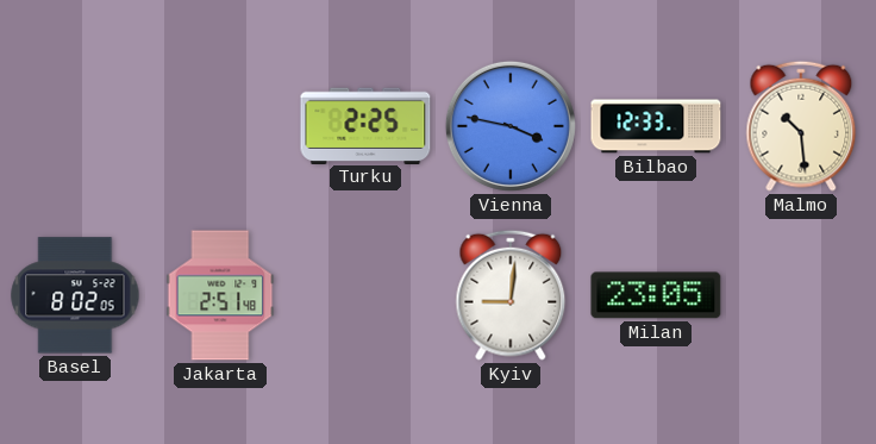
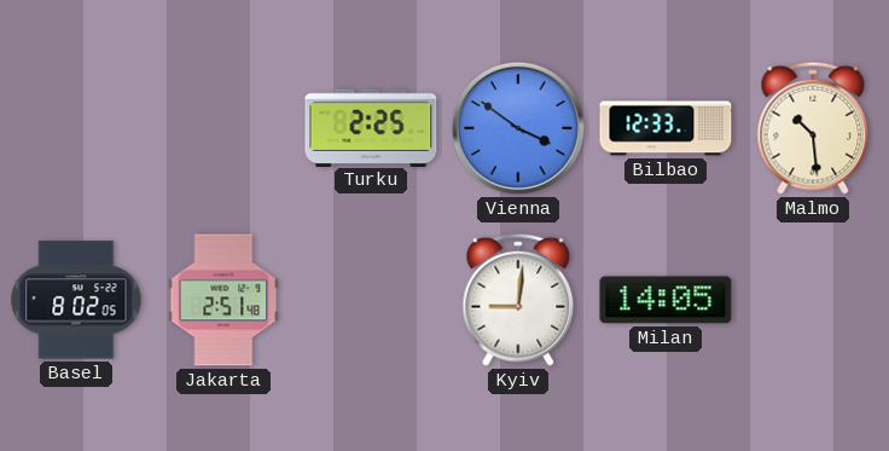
Vienna: 3:47 -> 3:51 (518, 128)
Milan: 23:05 -> 14:05 (666, 300)
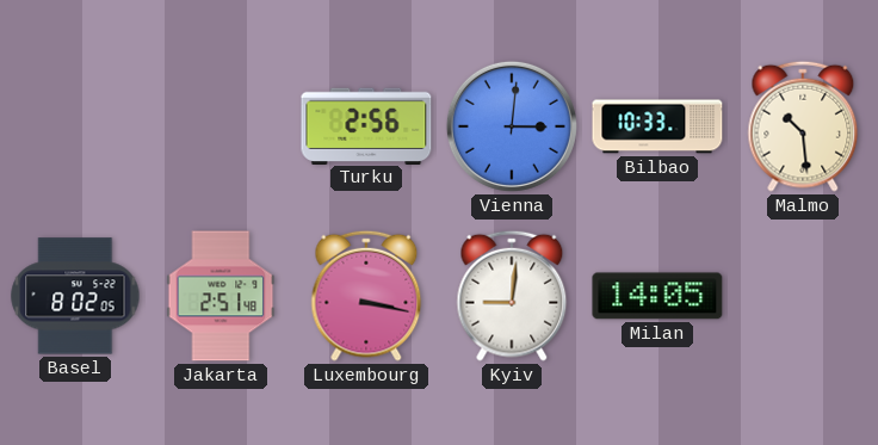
Turku: 2:25 -> 2:56 (366, 125)
Vienna: 3:51 -> 3:01 (512, 126)
Bilbao: 12:33 -> 10:33 (657, 126)
Luxembourg: none -> 3:17 (366, 296)
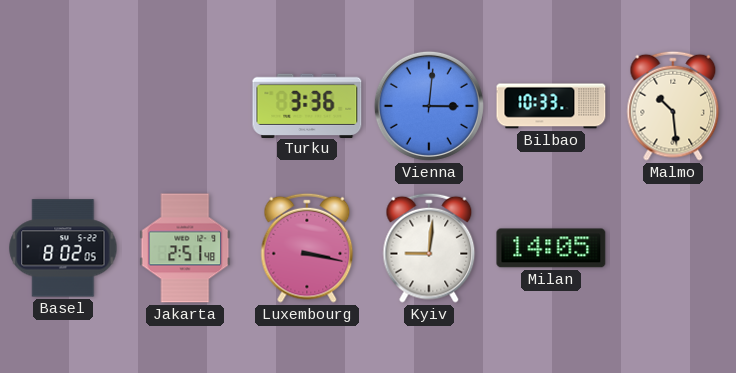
Turku: 2:56 -> 3:36 (307, 105)
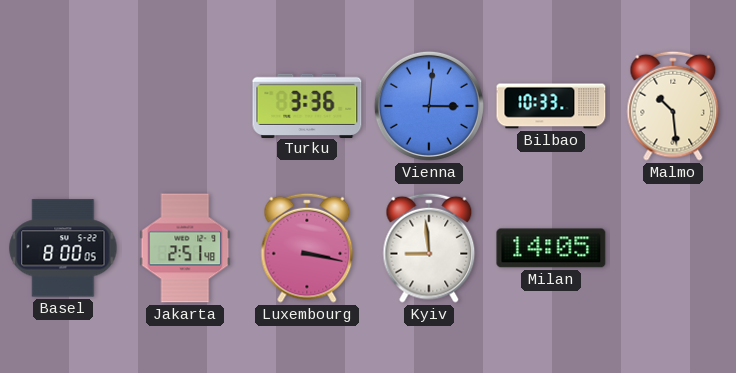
Basel: 8:02 -> 8:00 (63, 248)
Kyiv: 9:01 -> 8:59 (429, 248)
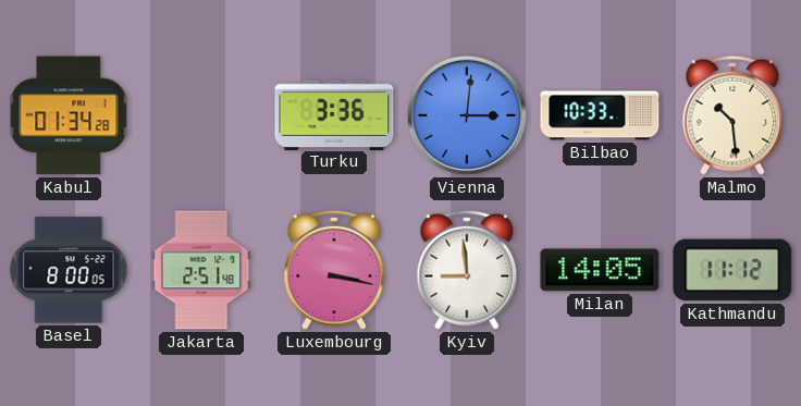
Kabul: none -> 01:34 (69, 115)
Kathmandu: none -> 11:12 (732, 270)
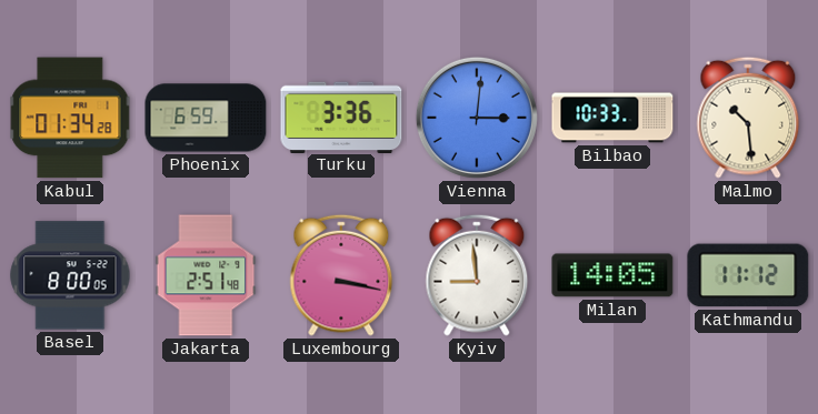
Phoenix: none -> 6:59 (206, 118)
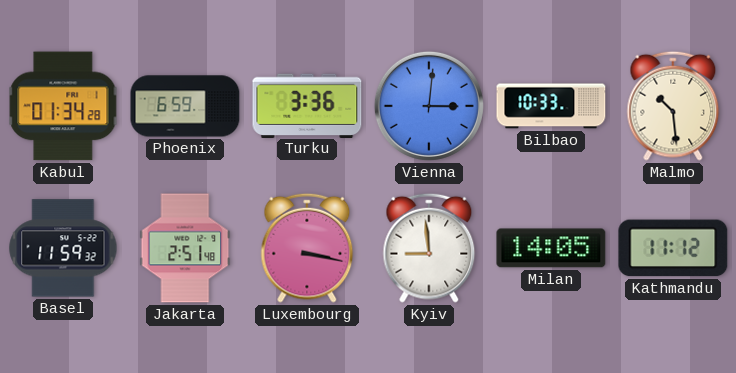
Basel: 8:00 -> 11:59 (63, 248)
